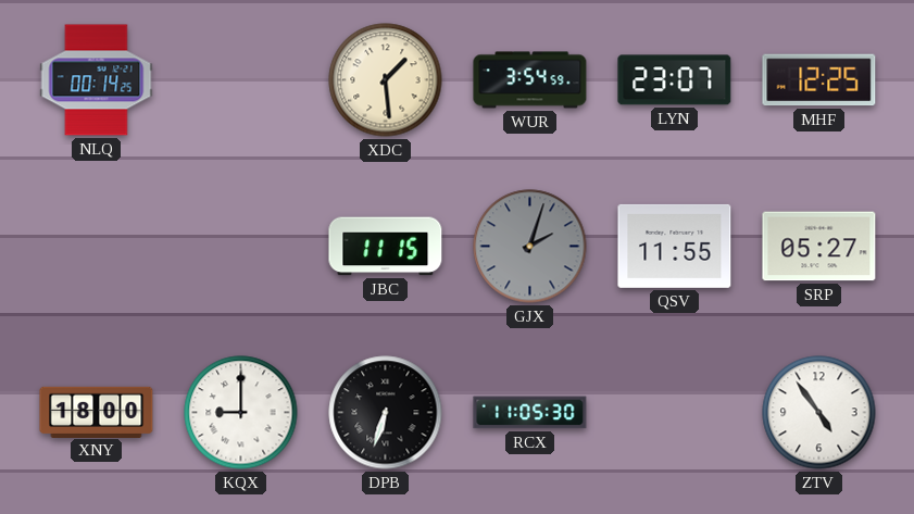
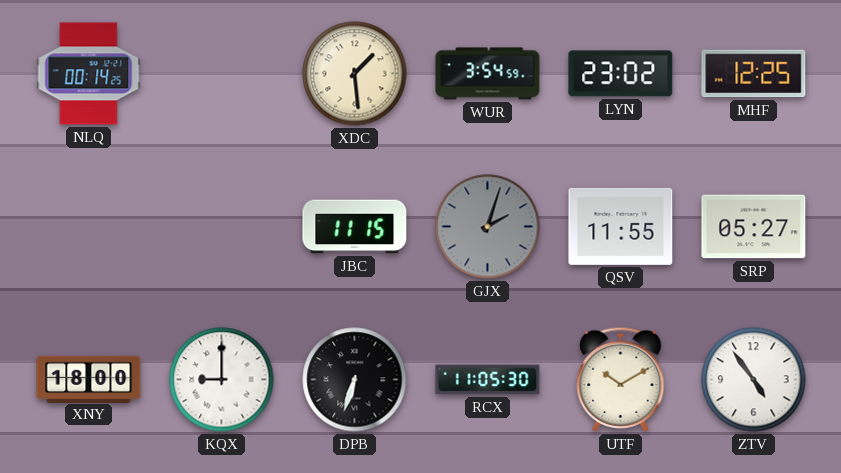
LYN: 23:07 -> 23:02 (621, 74)
UTF: none -> 10:10 (621, 379)
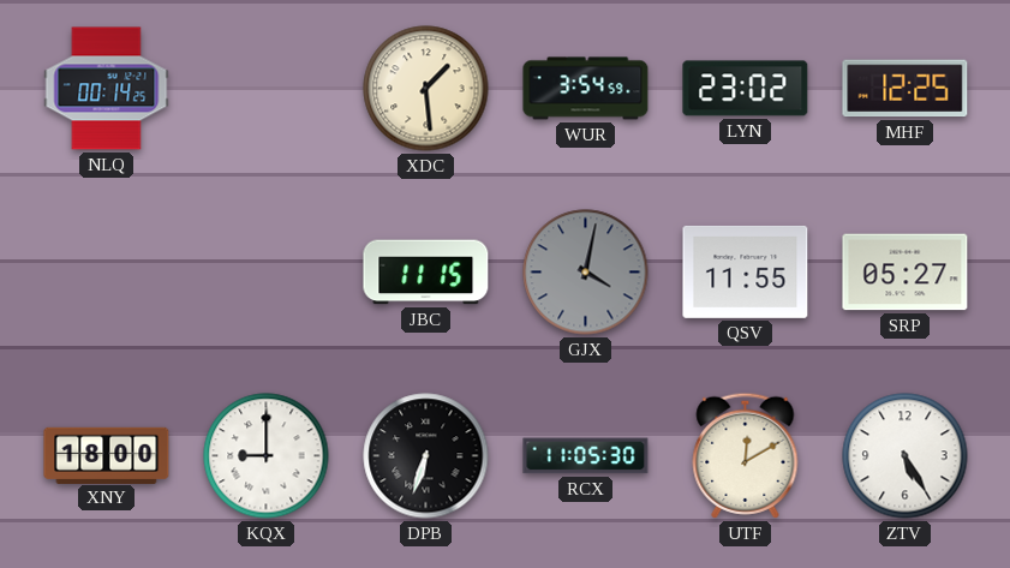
GJX: 2:03 -> 4:02 (586, 273)
UTF: 10:10 -> 12:10 (746, 455)
ZTV: 4:54 -> 5:25 (906, 456)
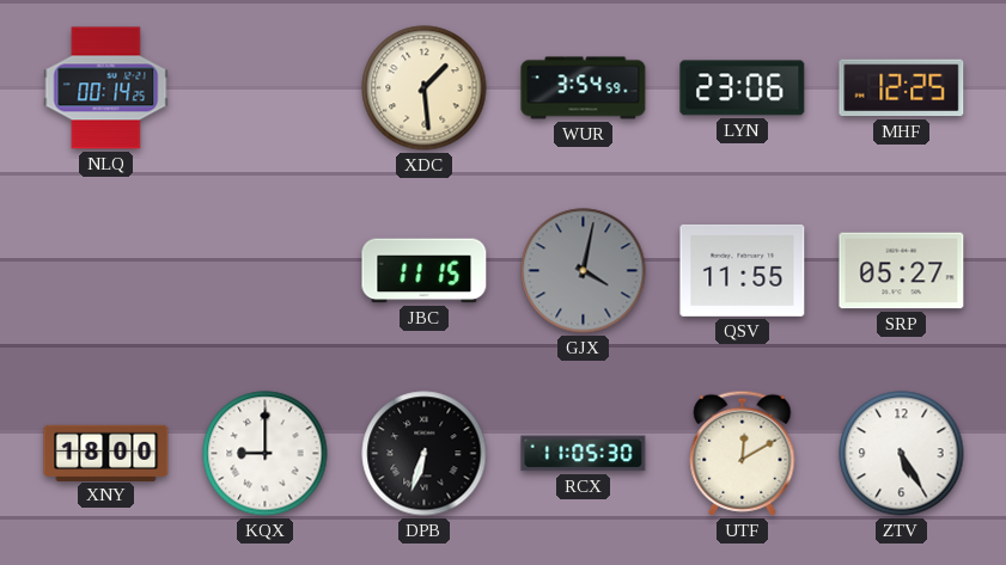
LYN: 23:02 -> 23:06 (743, 88)
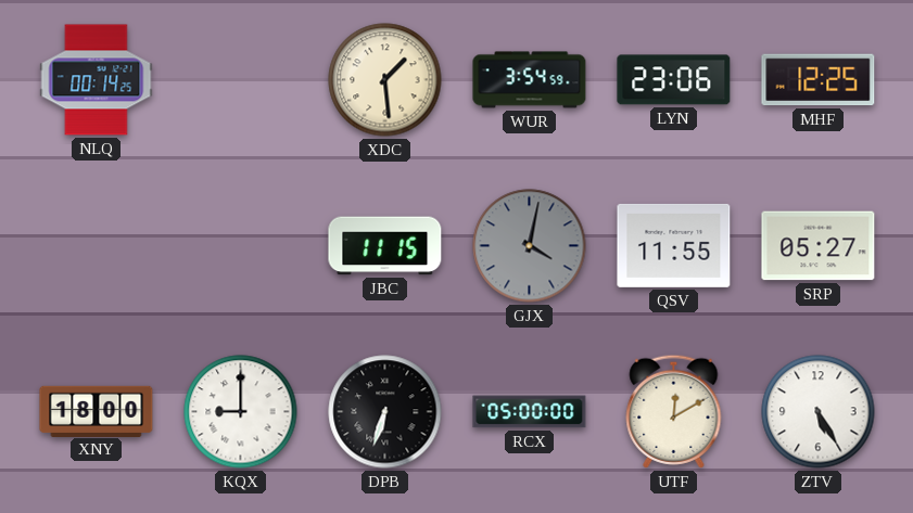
RCX: 11:05 -> 05:00 (530, 412)
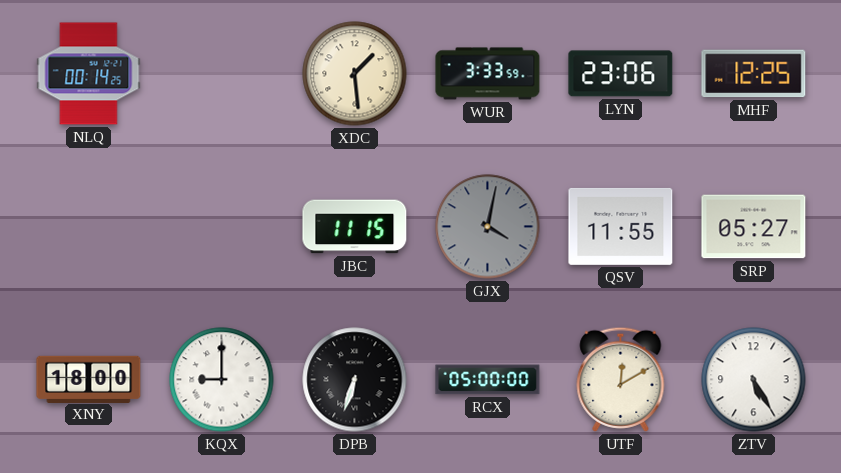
WUR: 3:54 -> 3:33 (488, 74)
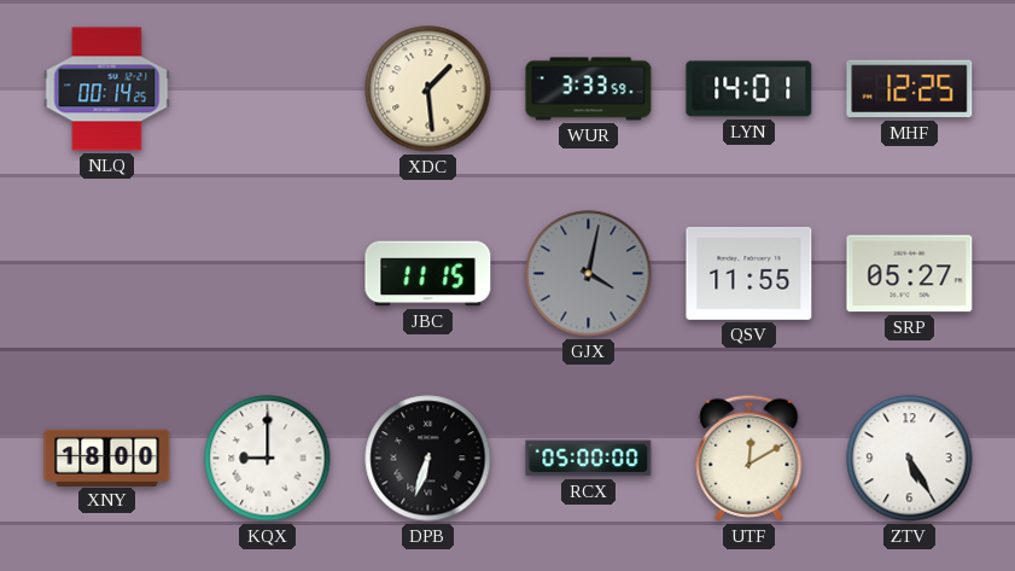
LYN: 23:06 -> 14:01 (749, 89)
